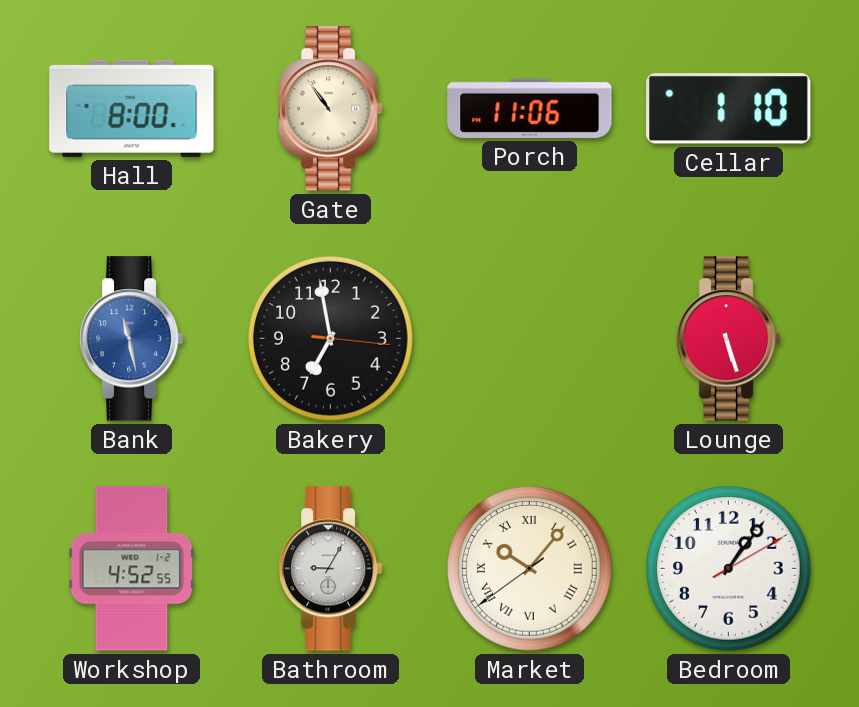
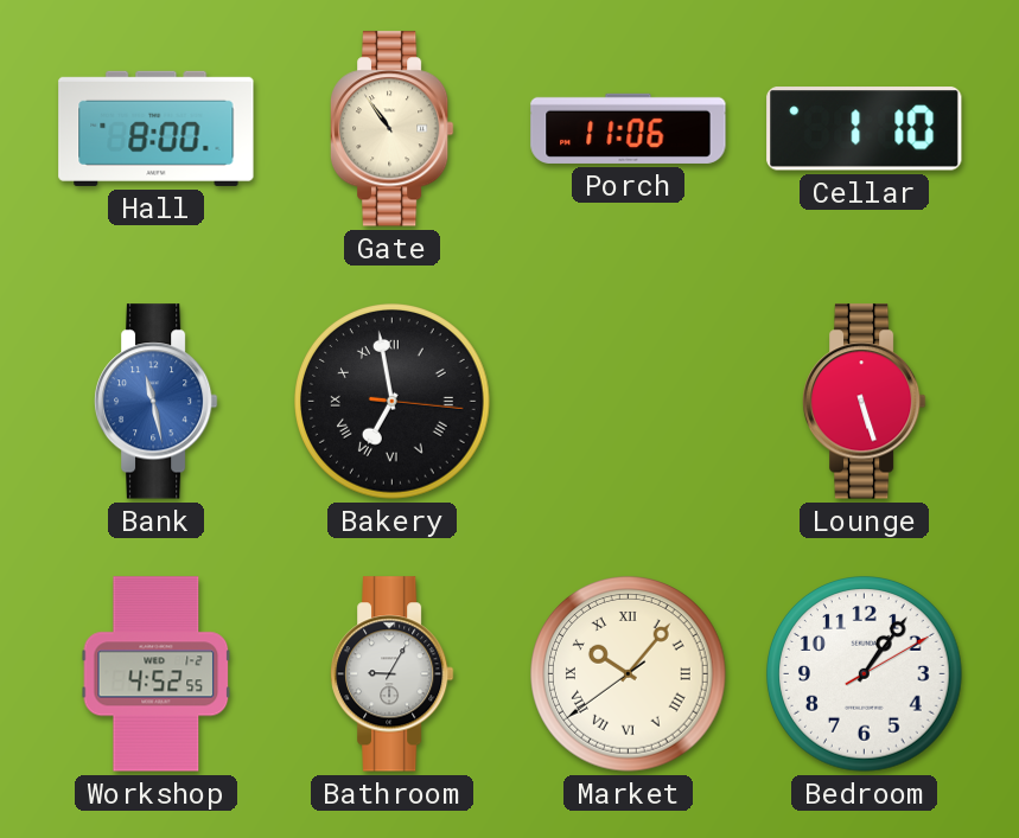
Bakery numerals: Arabic -> Roman (393, 402)
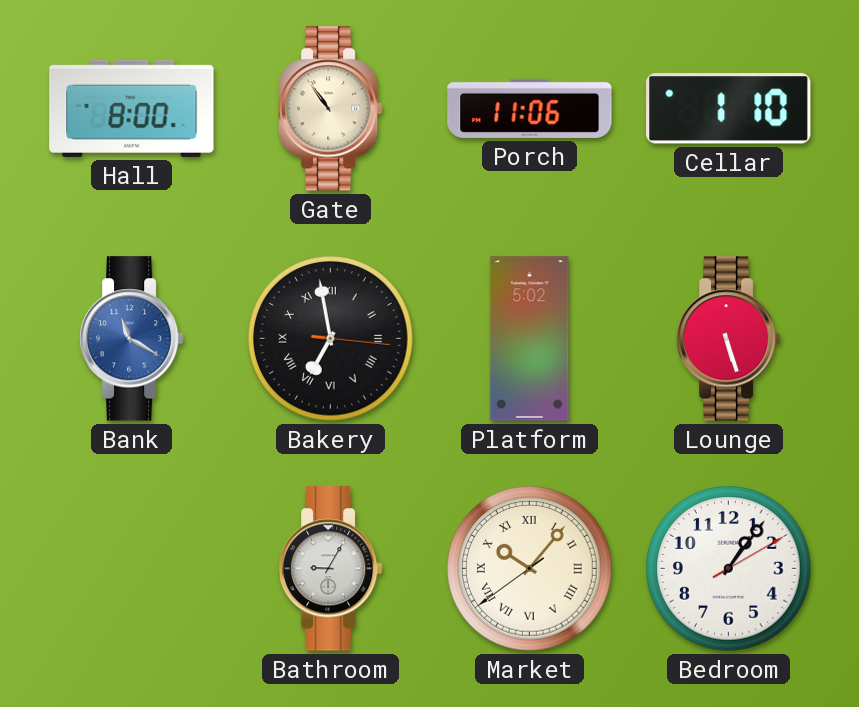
Bank: 11:28 -> 11:20 (131, 339)
Platform: none -> 5:02 (530, 339)
Workshop: 4:52 -> none (157, 674)
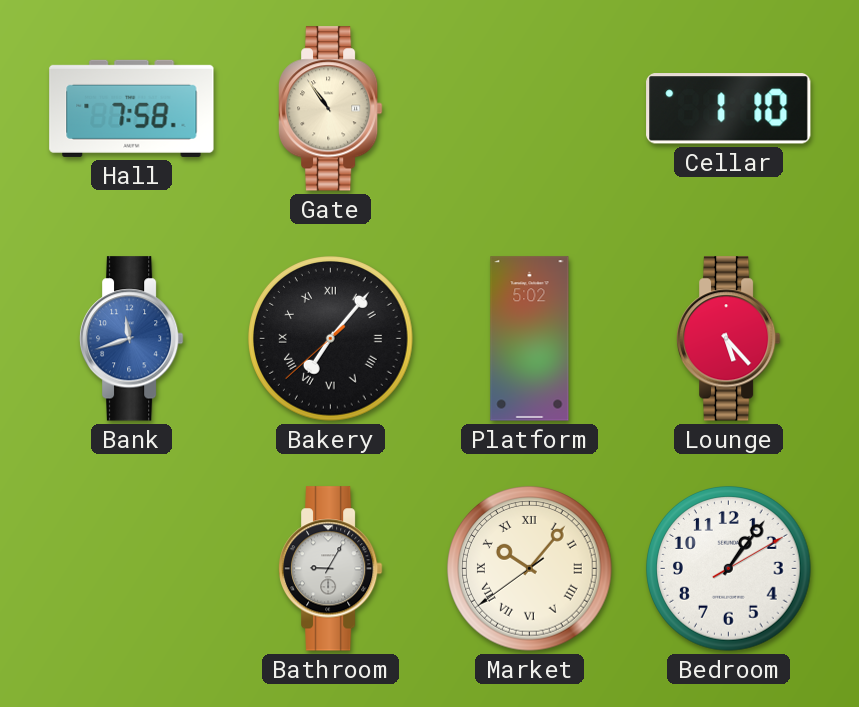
Hall: 8:00 -> 7:58 (132, 108)
Porch: 11:06 -> none (530, 108)
Bank: 11:20 -> 11:42 (131, 339)
Bakery: 6:58 -> 7:06 (331, 339)
Lounge: 5:27 -> 5:23 (728, 339)
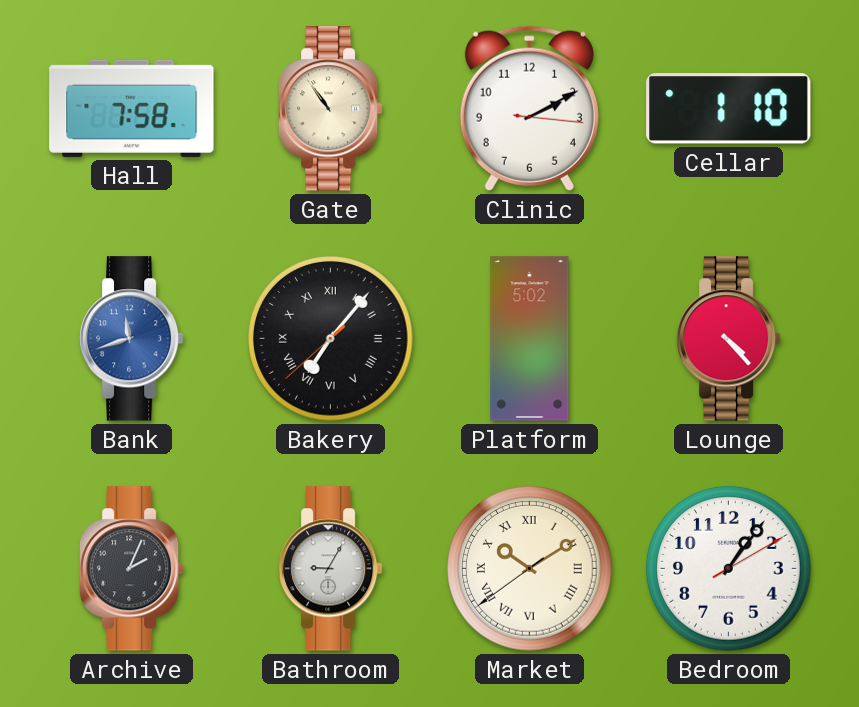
Clinic: none -> 2:10 (529, 108)
Lounge: 5:23 -> 4:23 (728, 339)
Archive: none -> 2:04 (131, 569)
Market: 10:06 -> 10:09 (530, 569)
